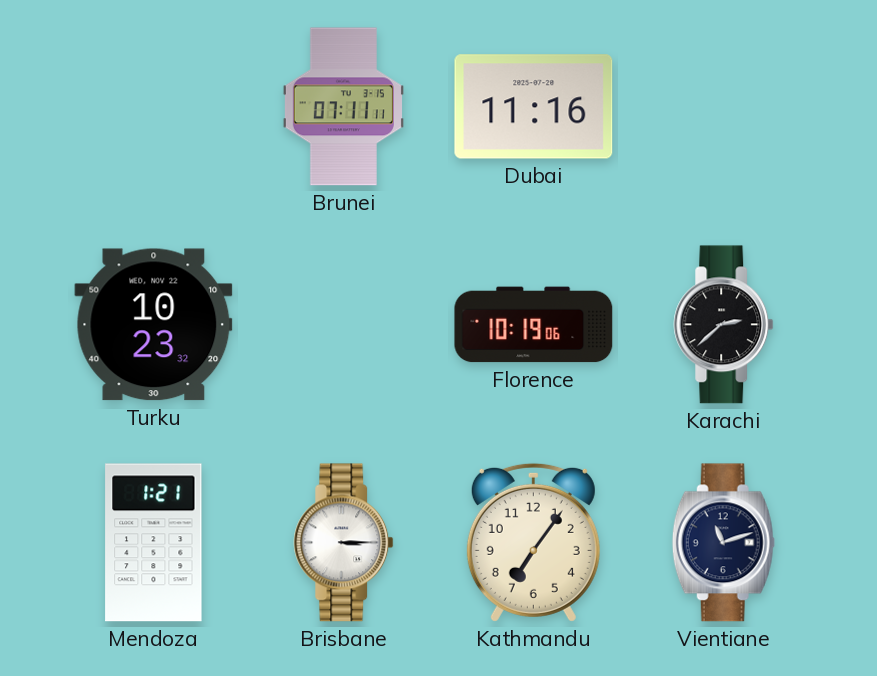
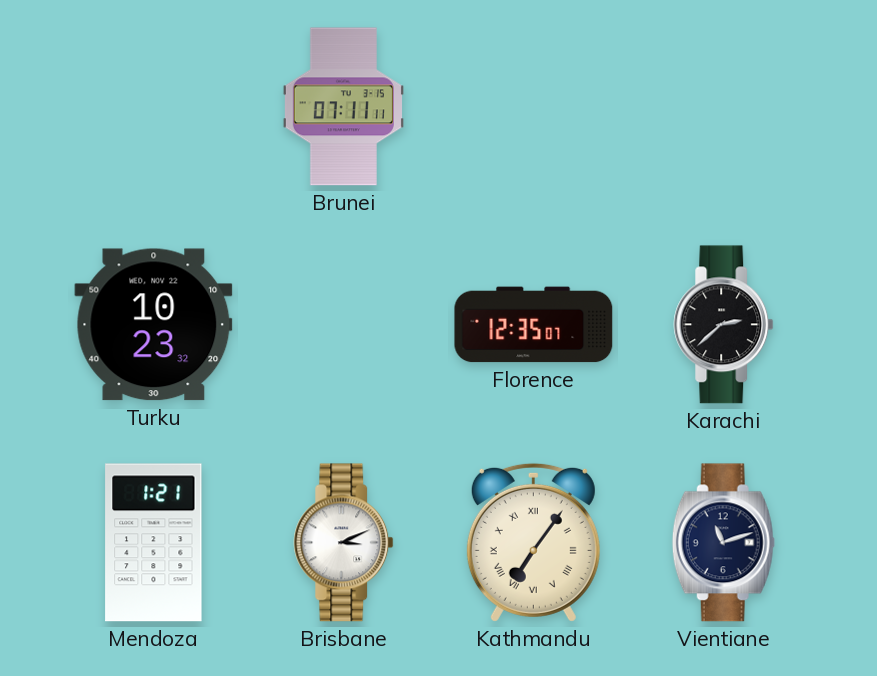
Dubai: 11:16 -> none (534, 107)
Florence: 10:19 -> 12:35 (534, 325)
Brisbane: 3:15 -> 3:11 (344, 543)
Kathmandu numerals: Arabic -> Roman (533, 542)
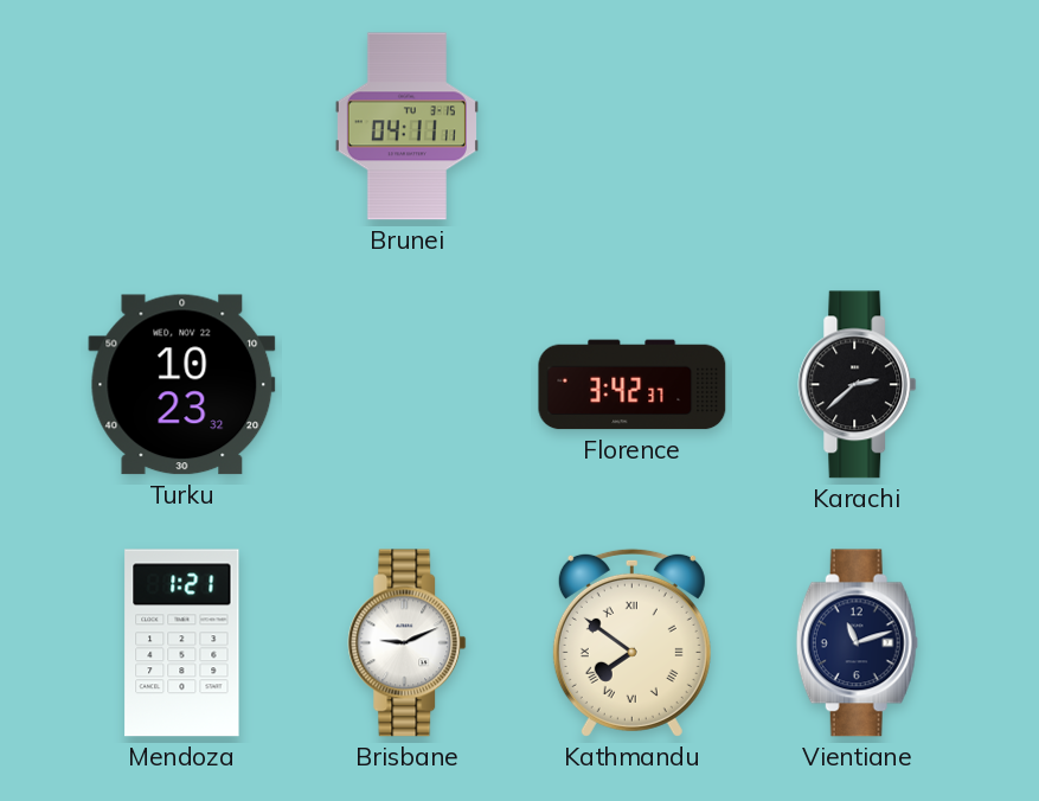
Brunei: 07:11 -> 04:11 (406, 127)
Florence: 12:35 -> 3:42 (633, 385)
Brisbane: 3:11 -> 9:11 (408, 643)
Kathmandu: 7:06 -> 7:51 (631, 642)
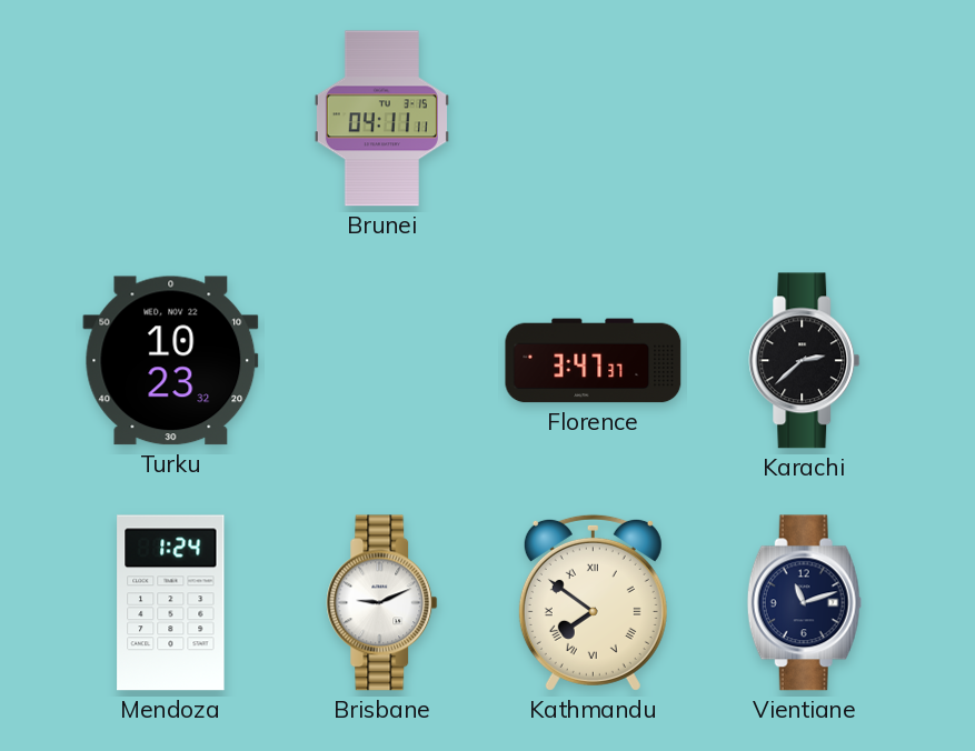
Florence: 3:42 -> 3:47 (594, 361)
Mendoza: 1:21 -> 1:24 (171, 603)
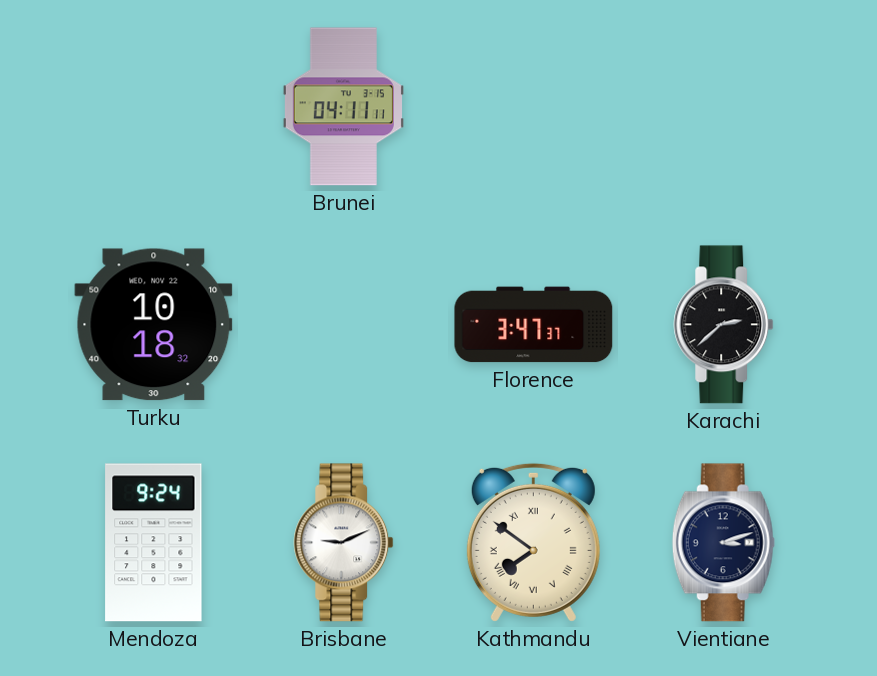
Turku: 10:23 -> 10:18 (154, 325)
Mendoza: 1:24 -> 9:24 (154, 543)
Vientiane: 11:12 -> 3:12 (723, 543)
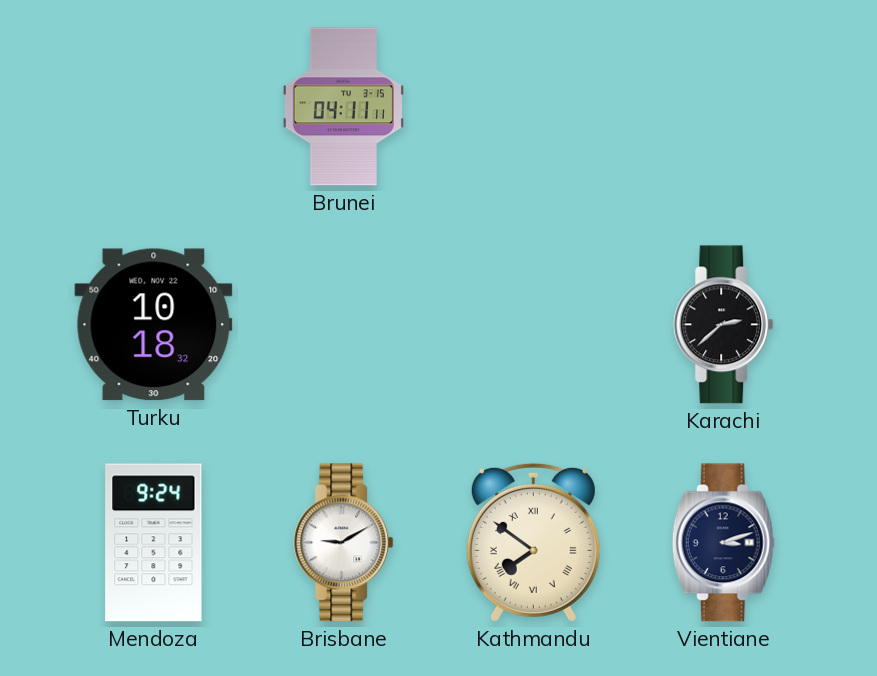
Florence: 3:47 -> none (534, 325)
Brisbane: 9:11 -> 9:10 (344, 543)
